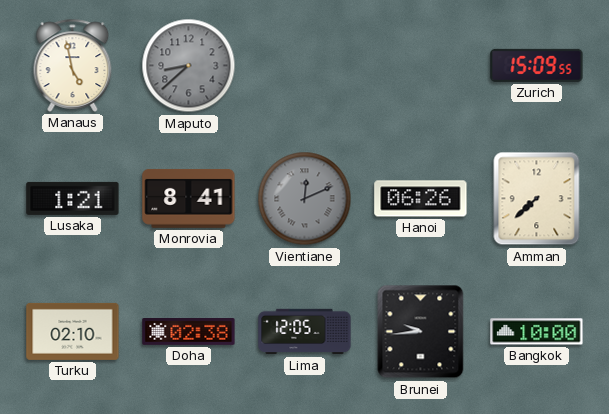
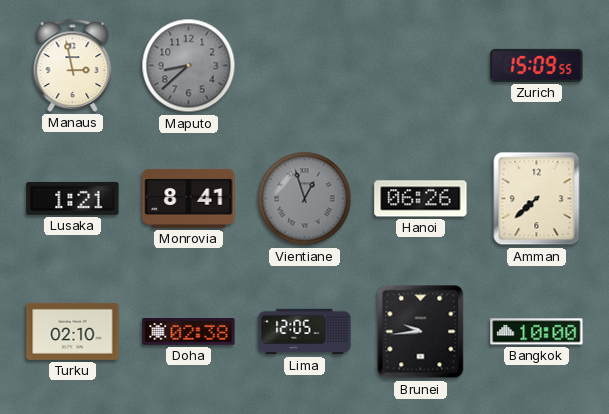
Manaus: 4:58 -> 2:58 (73, 65)
Vientiane: 12:11 -> 12:57 (305, 199)
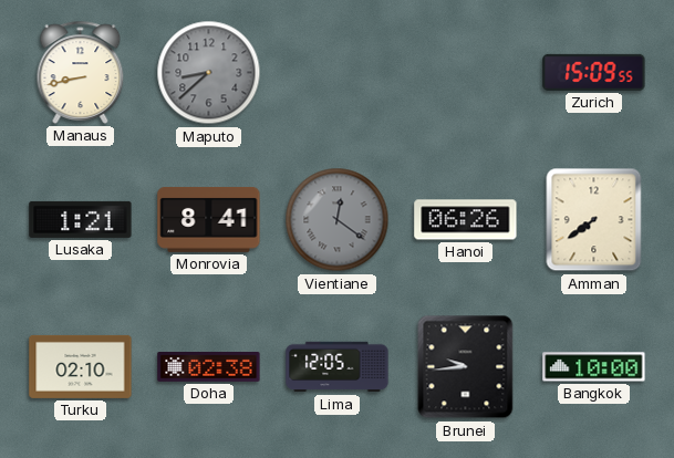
Manaus: 2:58 -> 8:43 (81, 72)
Vientiane: 12:57 -> 12:21 (338, 220)
Amman: 7:38 -> 7:39 (594, 220)
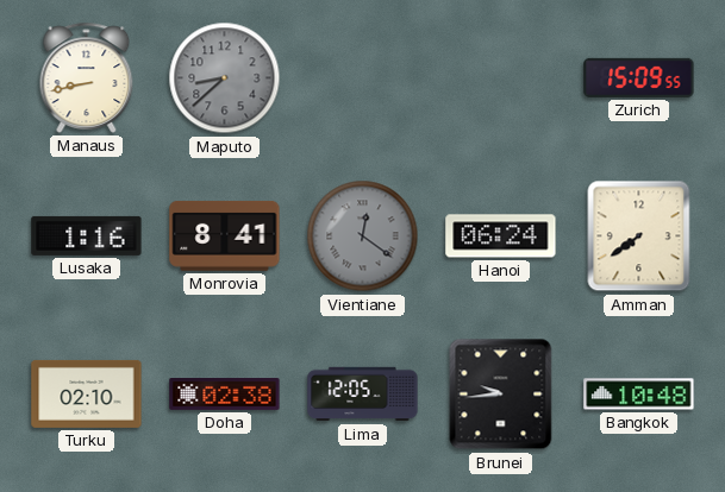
Lusaka: 1:21 -> 1:16 (87, 235)
Hanoi: 06:26 -> 06:24 (501, 236)
Bangkok: 10:00 -> 10:48 (639, 395)
